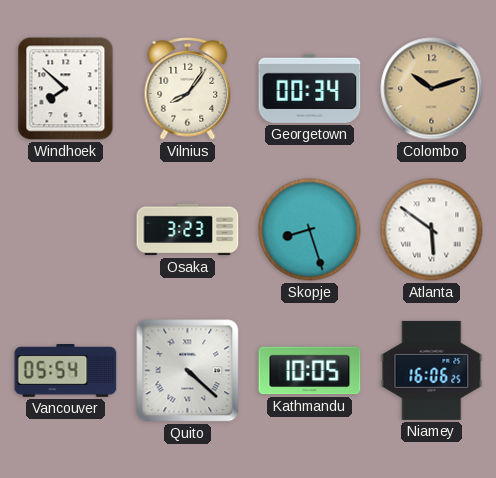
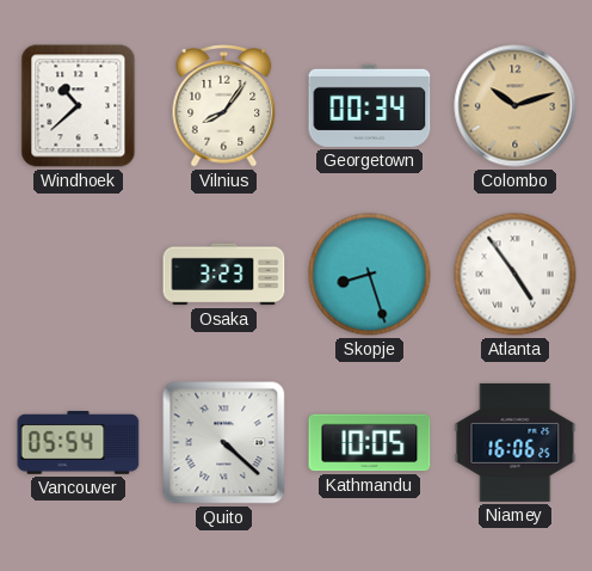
Windhoek: 7:52 -> 10:38 (79, 106)
Atlanta: 5:51 -> 4:54 (516, 275)
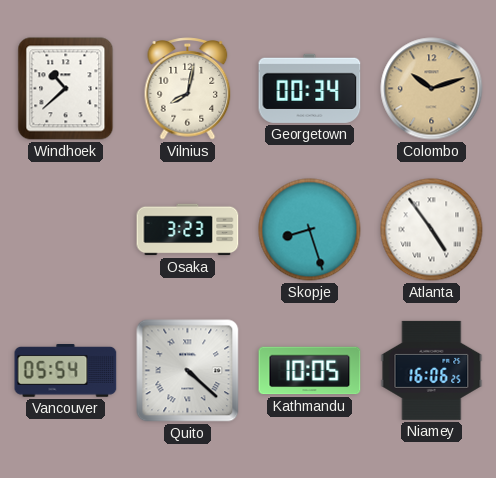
Vilnius: 8:06 -> 8:02 (188, 89)
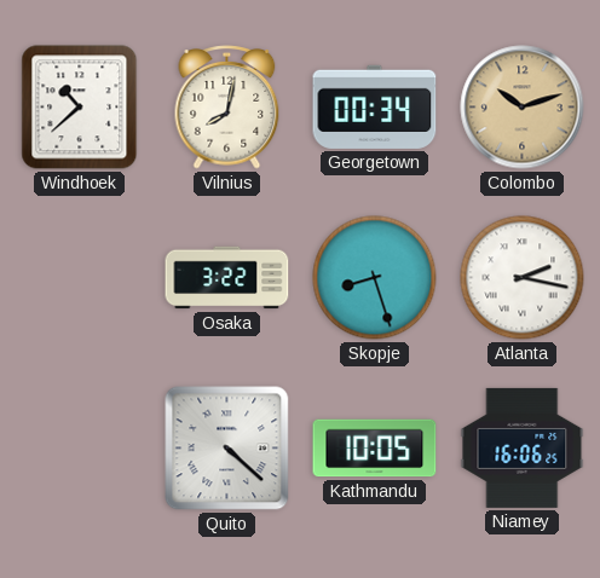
Osaka: 3:23 -> 3:22 (227, 278)
Atlanta: 4:54 -> 2:17 (523, 278)
Vancouver: 05:54 -> none (66, 371)
